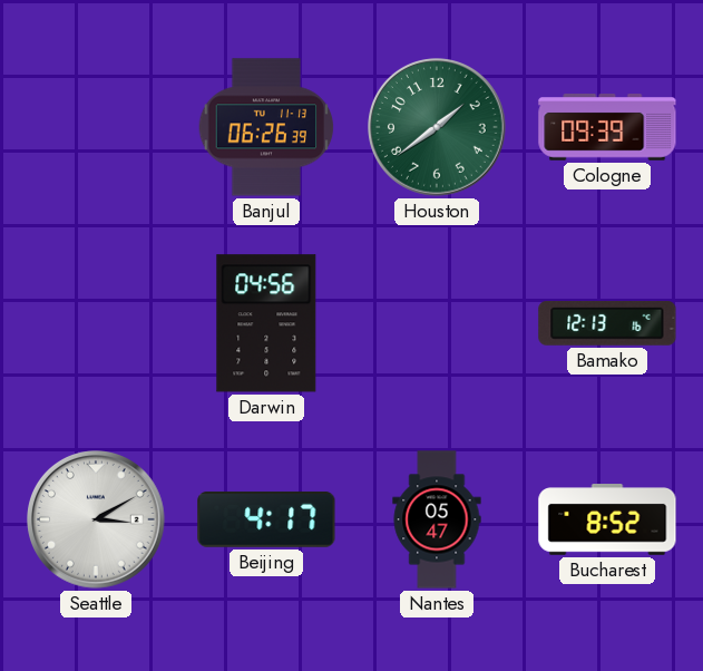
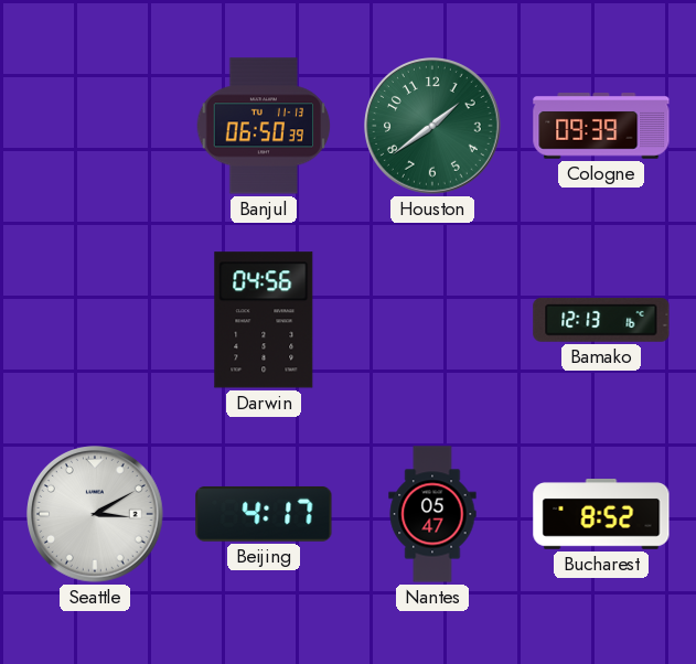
Banjul: 06:26 -> 06:50 (264, 126)
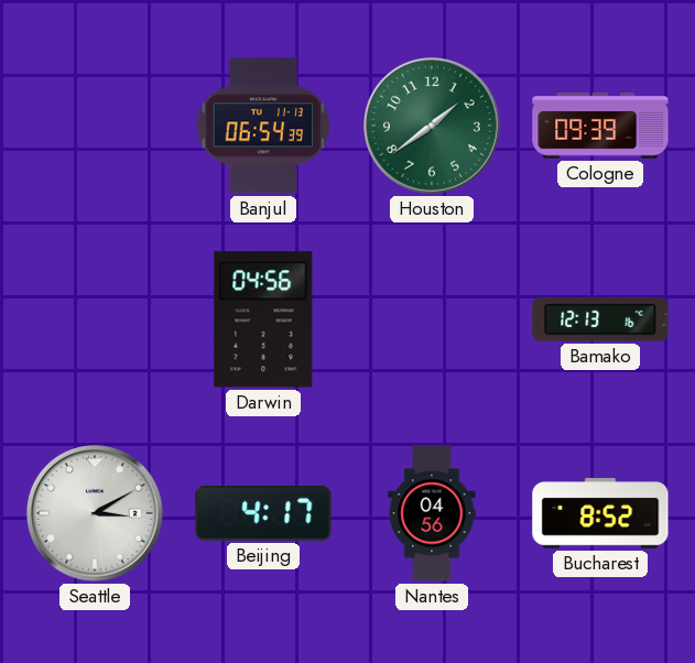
Banjul: 06:50 -> 06:54 (263, 126)
Nantes: 05:47 -> 04:56 (432, 513)
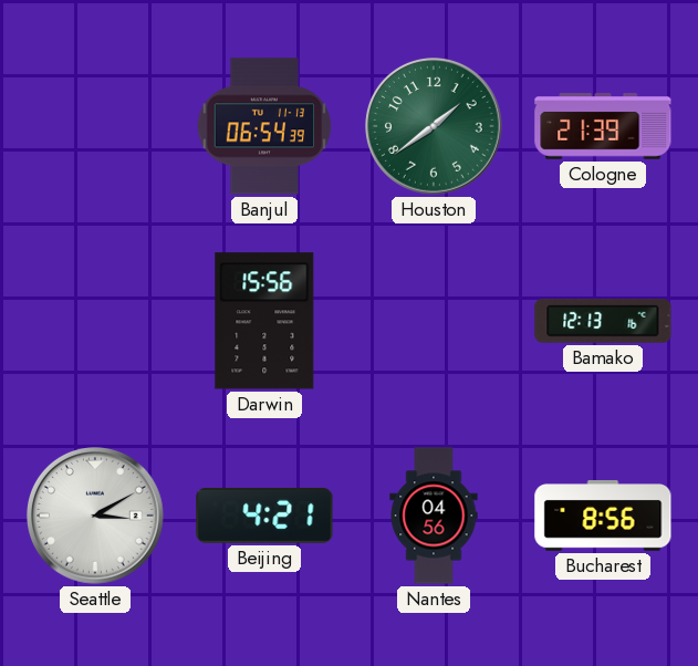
Cologne: 09:39 -> 21:39 (603, 126)
Darwin: 04:56 -> 15:56 (264, 321)
Beijing: 4:17 -> 4:21 (264, 516)
Bucharest: 8:52 -> 8:56 (603, 517)
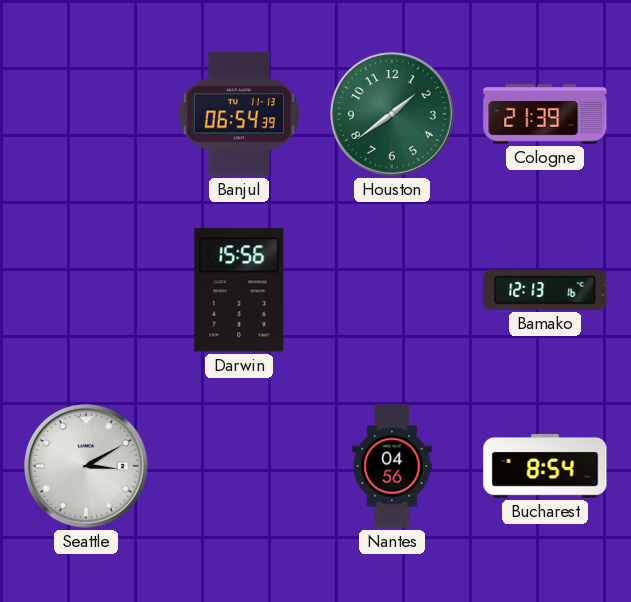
Beijing: 4:21 -> none (264, 516)
Bucharest: 8:56 -> 8:54 (545, 467)
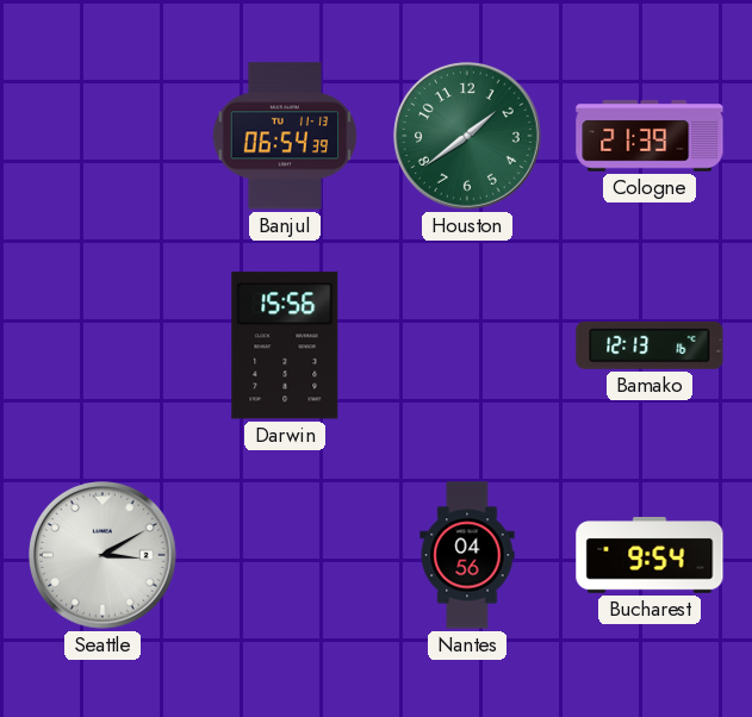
Bucharest: 8:54 -> 9:54 (650, 556)
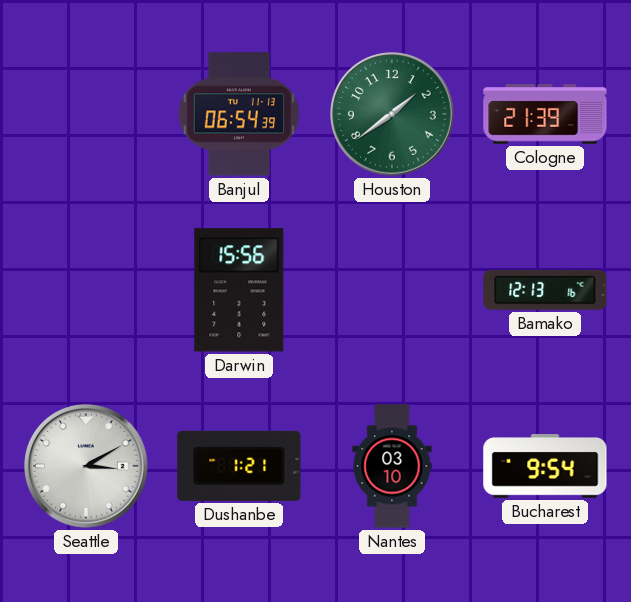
Dushanbe: none -> 1:21 (239, 466)
Nantes: 04:56 -> 03:10 (392, 466)
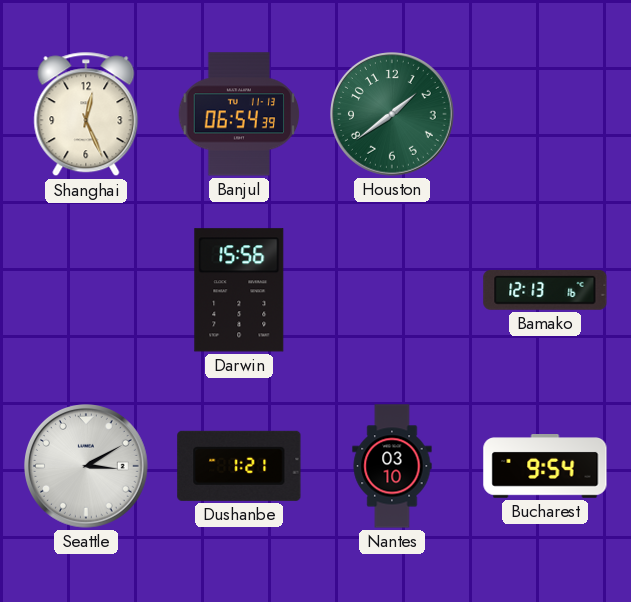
Shanghai: none -> 12:26 (86, 114)
Cologne: 21:39 -> none (545, 114)
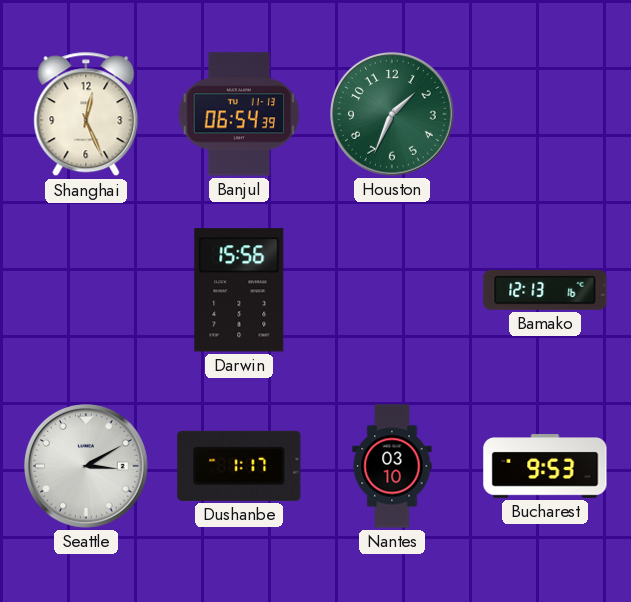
Houston: 1:39 -> 1:34 (393, 115)
Dushanbe: 1:21 -> 1:17 (239, 466)
Bucharest: 9:54 -> 9:53 (545, 467)
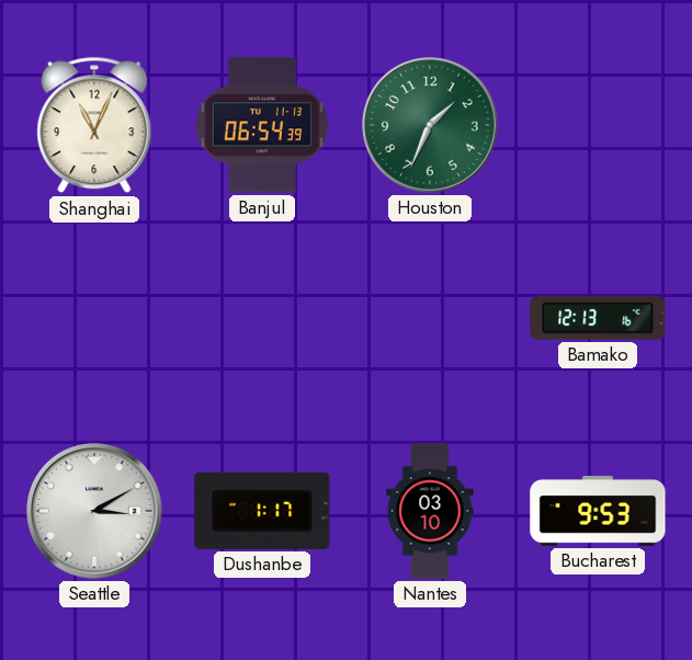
Shanghai: 12:26 -> 11:04 (94, 125)
Darwin: 15:56 -> none (239, 290)
